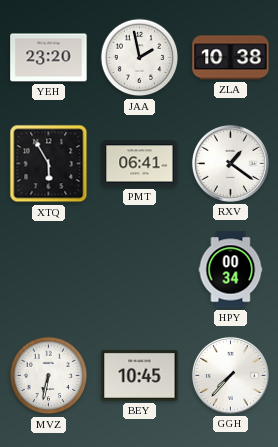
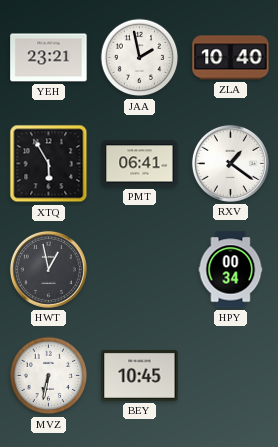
YEH: 23:20 -> 23:21 (49, 58)
ZLA: 10:38 -> 10:40 (231, 58)
HWT: none -> 12:58 (48, 269)
GGH: 7:37 -> none (230, 375)
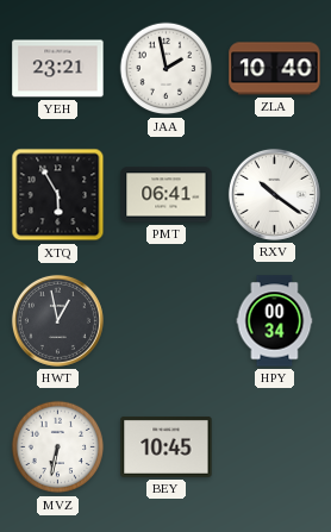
RXV: 1:21 -> 10:21 (274, 194)
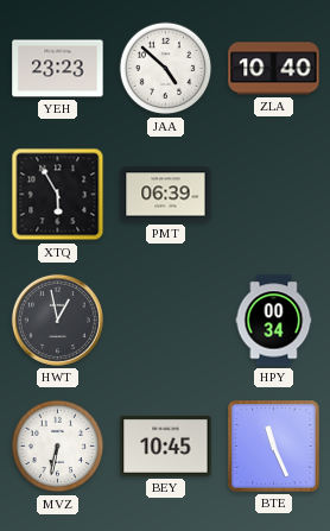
YEH: 23:21 -> 23:23 (58, 69)
JAA: 1:58 -> 4:52 (166, 69)
PMT: 06:41 -> 06:39 (166, 195)
RXV: 10:21 -> none (274, 194)
BTE: none -> 11:26 (274, 447)
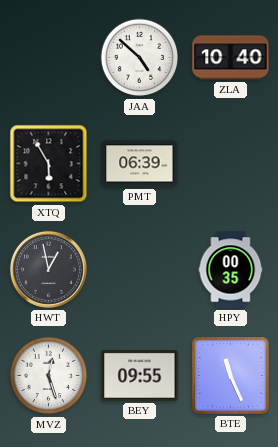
YEH: 23:23 -> none (58, 69)
HPY: 00:34 -> 00:35 (231, 270)
MVZ: 6:32 -> 12:27 (49, 376)
BEY: 10:45 -> 09:55 (140, 375)
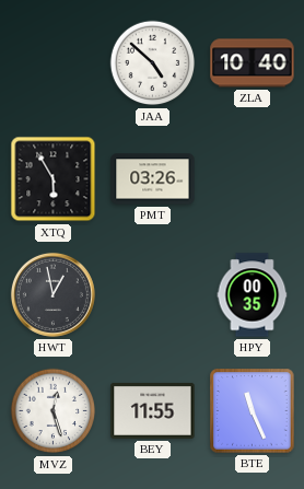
PMT: 06:39 -> 03:26 (153, 179)
BEY: 09:55 -> 11:55 (153, 410)
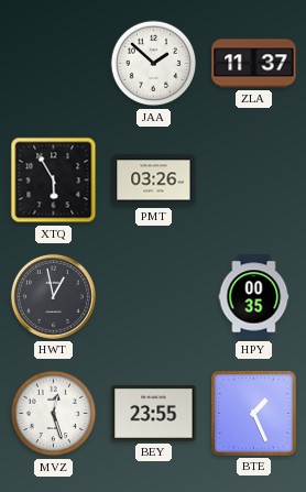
JAA: 4:52 -> 1:52 (154, 64)
ZLA: 10:40 -> 11:37 (254, 64)
BEY: 11:55 -> 23:55 (154, 413)
BTE: 11:26 -> 1:26 (254, 414)
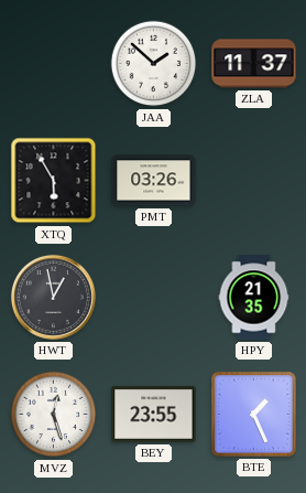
HPY: 00:35 -> 21:35 (254, 298)
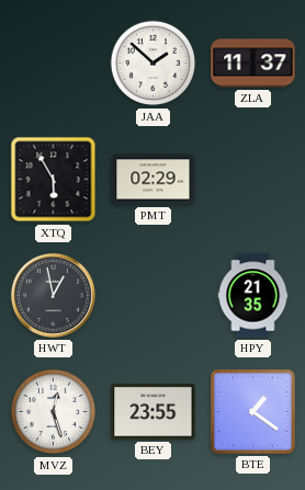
PMT: 03:26 -> 02:29 (154, 180)
BTE: 1:26 -> 1:21 (253, 412)
